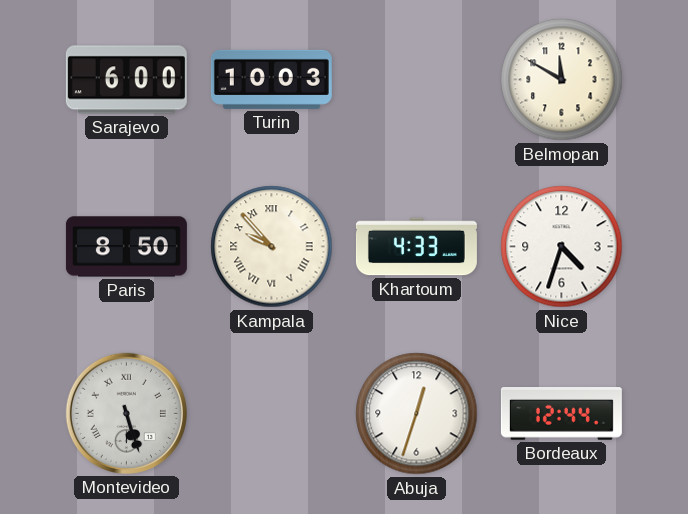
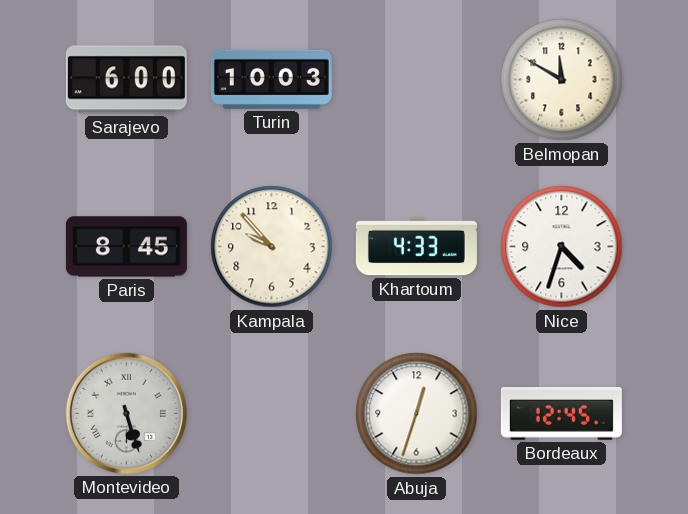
Paris: 8:50 -> 8:45 (126, 247)
Kampala numerals: Roman -> Arabic (272, 247)
Bordeaux: 12:44 -> 12:45 (561, 414)
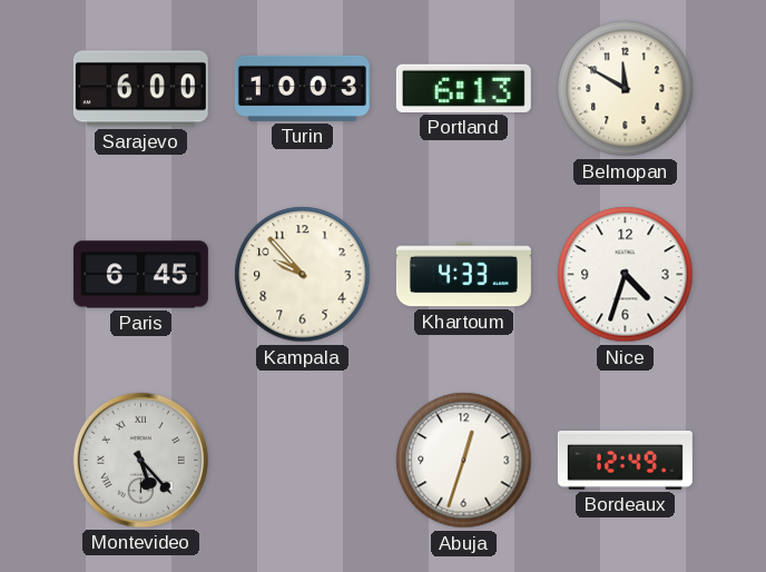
Portland: none -> 6:13 (463, 88)
Paris: 8:45 -> 6:45 (140, 275)
Montevideo: 5:27 -> 5:23 (140, 460)
Bordeaux: 12:45 -> 12:49 (625, 461)
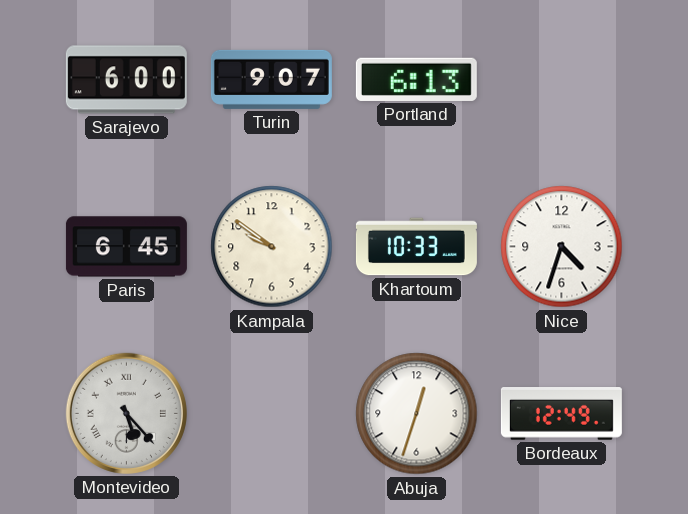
Turin: 10:03 -> 9:07 (271, 79)
Belmopan: 11:50 -> none (626, 89)
Kampala: 9:53 -> 9:51 (272, 247)
Khartoum: 4:33 -> 10:33 (416, 247)
